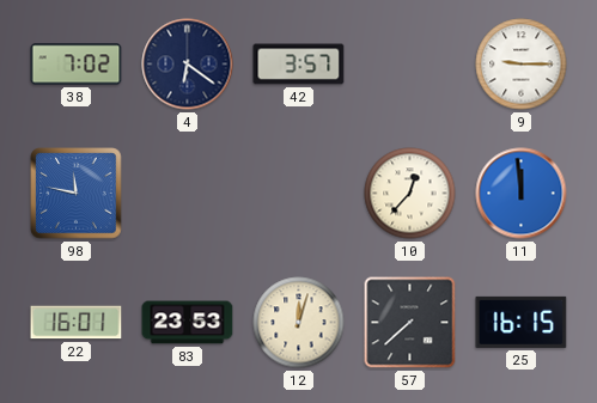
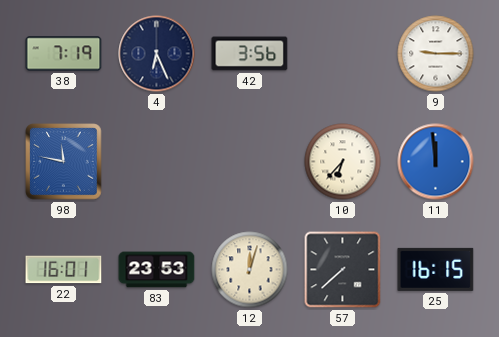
38: 7:02 -> 7:19 (64, 54)
4: 6:21 -> 6:26 (157, 54)
42: 3:57 -> 3:56 (250, 54)
10: 12:37 -> 6:37 (343, 162)
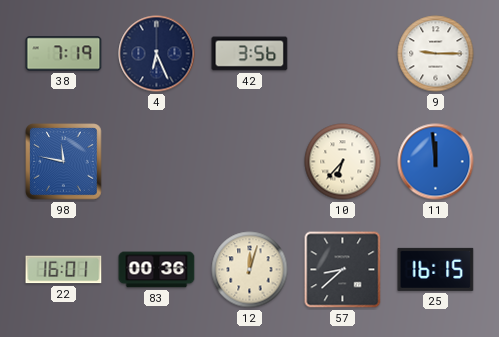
83: 23:53 -> 00:36 (157, 270)
57: 7:38 -> 8:38 (343, 270)
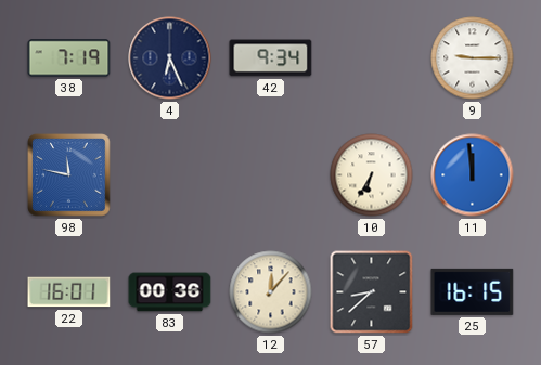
42: 3:56 -> 9:34 (271, 58)
10: 6:37 -> 6:35 (372, 175)
12: 12:03 -> 12:07 (271, 292)
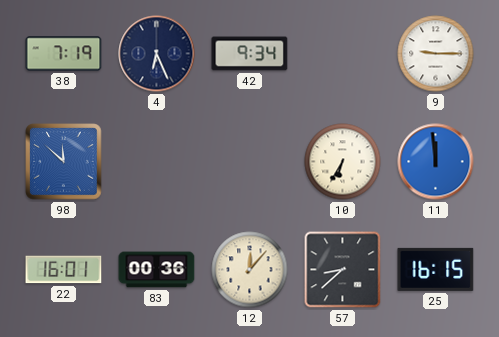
98: 11:47 -> 11:52 (64, 162)
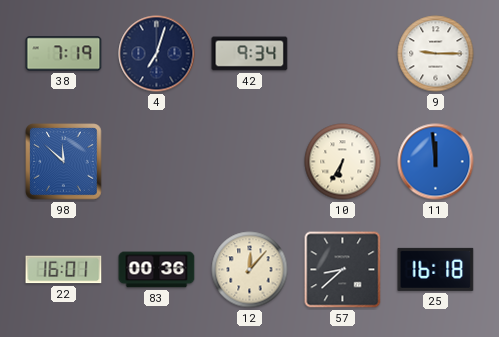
4: 6:26 -> 7:03 (157, 54)
25: 16:15 -> 16:18 (436, 269)
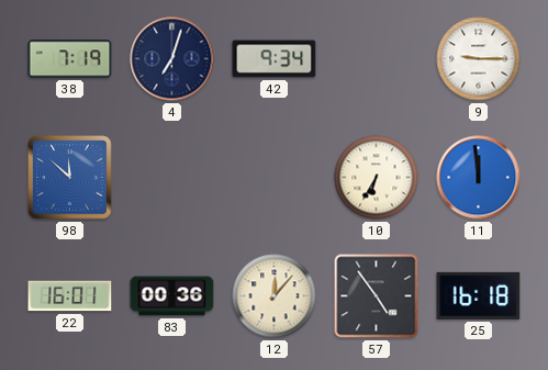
57: 8:38 -> 4:54 (377, 296)
